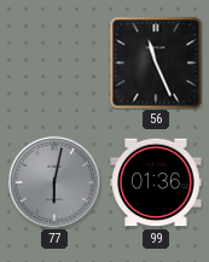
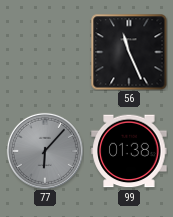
77: 6:02 -> 6:07 (45, 151)
99: 01:36 -> 01:38 (129, 151)
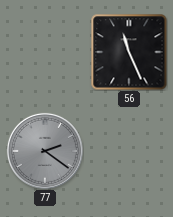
77: 6:07 -> 2:21 (45, 151)
99: 01:38 -> none (129, 151)
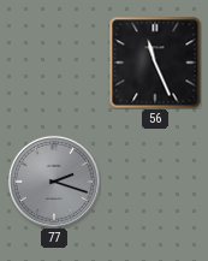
77: 2:21 -> 2:18 (54, 182)
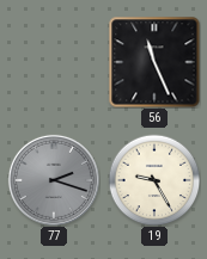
19: none -> 9:25 (154, 180)
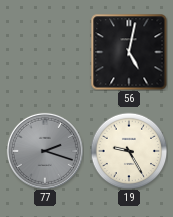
56: 11:26 -> 5:02 (129, 52)
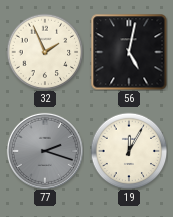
32: none -> 1:56 (45, 52)
19: 9:25 -> 12:05 (129, 151)
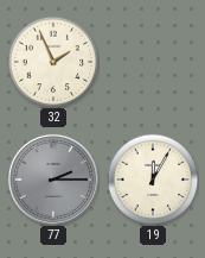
56: 5:02 -> none (129, 52)
77: 2:18 -> 2:15 (53, 180)
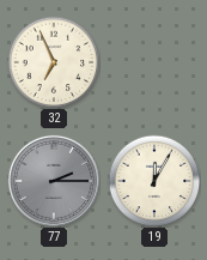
32: 1:56 -> 6:56 (54, 62)
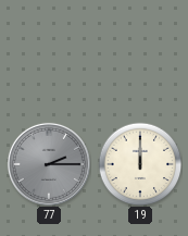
32: 6:56 -> none (54, 62)
19: 12:05 -> 12:00 (140, 164)
